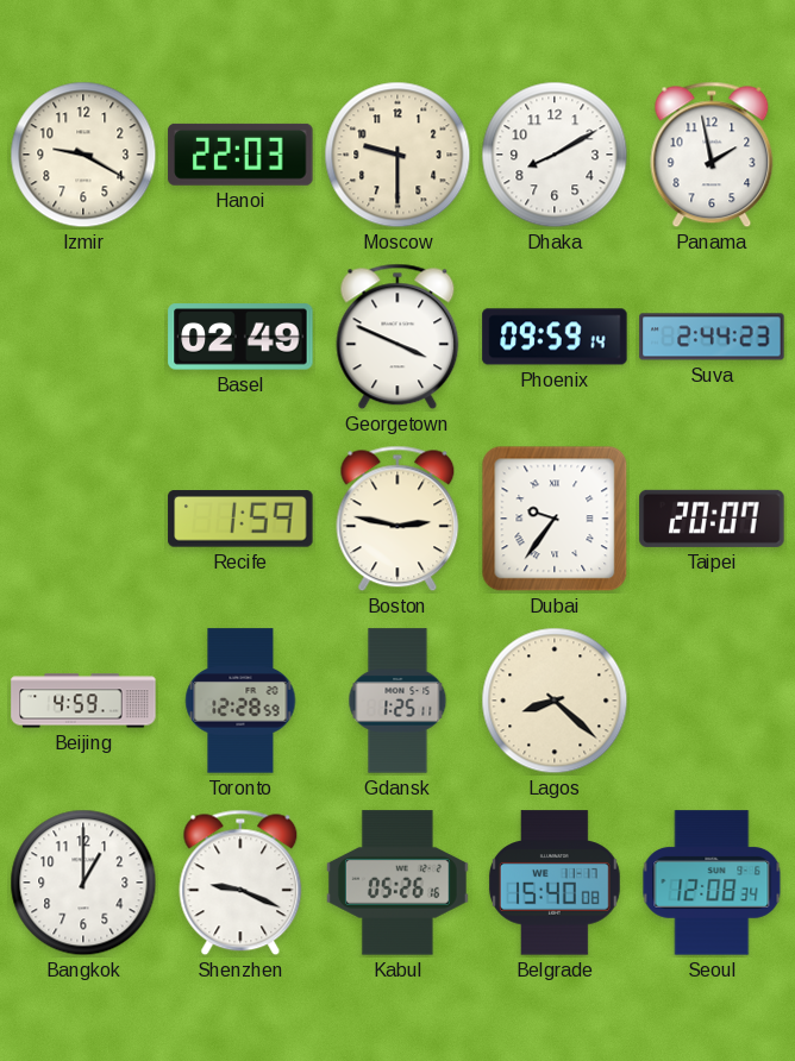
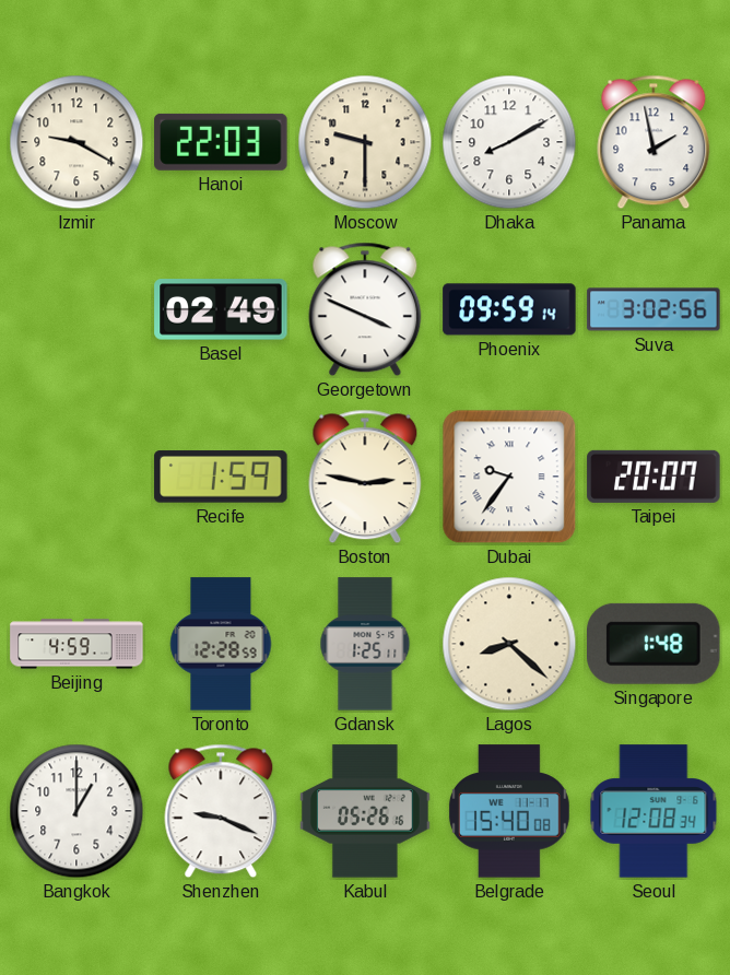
Suva: 2:44 -> 3:02 (654, 309)
Singapore: none -> 1:48 (654, 644)
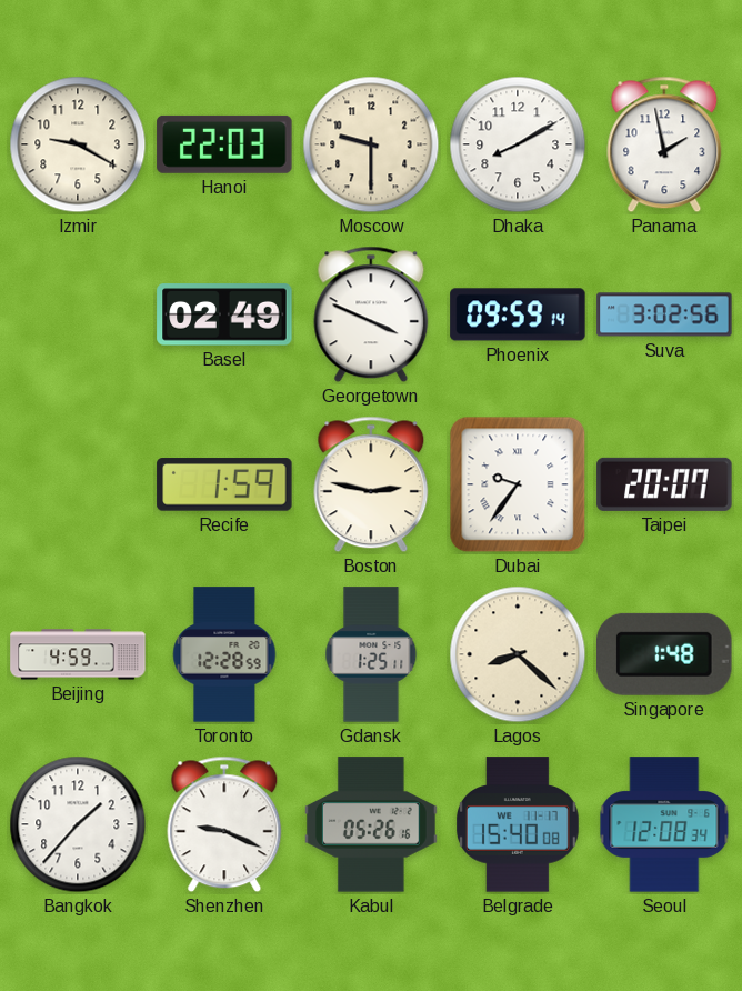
Bangkok: 1:00 -> 1:37 (78, 824)
